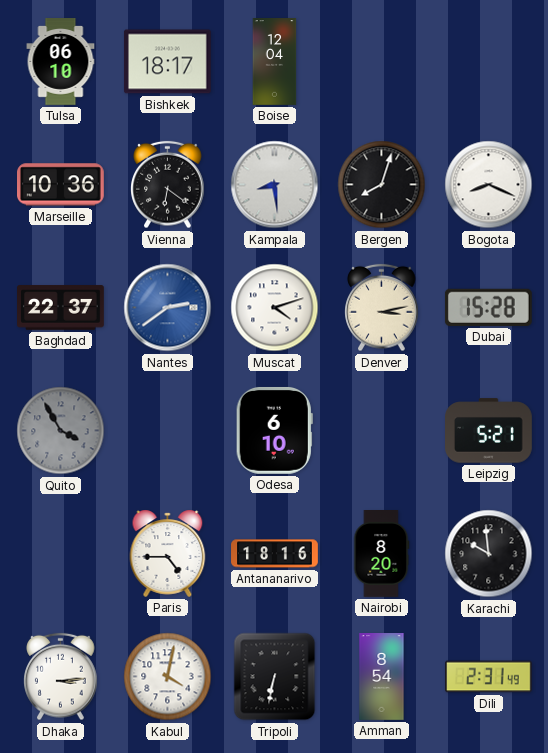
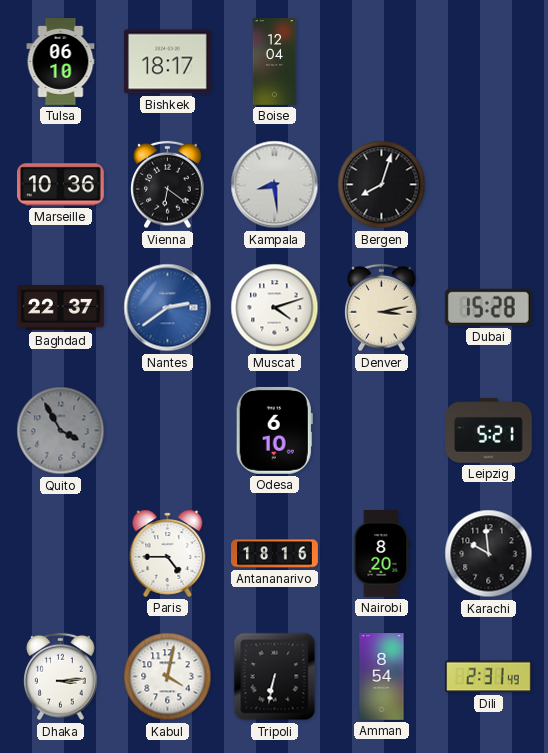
Bogota: 8:19 -> none (489, 185)
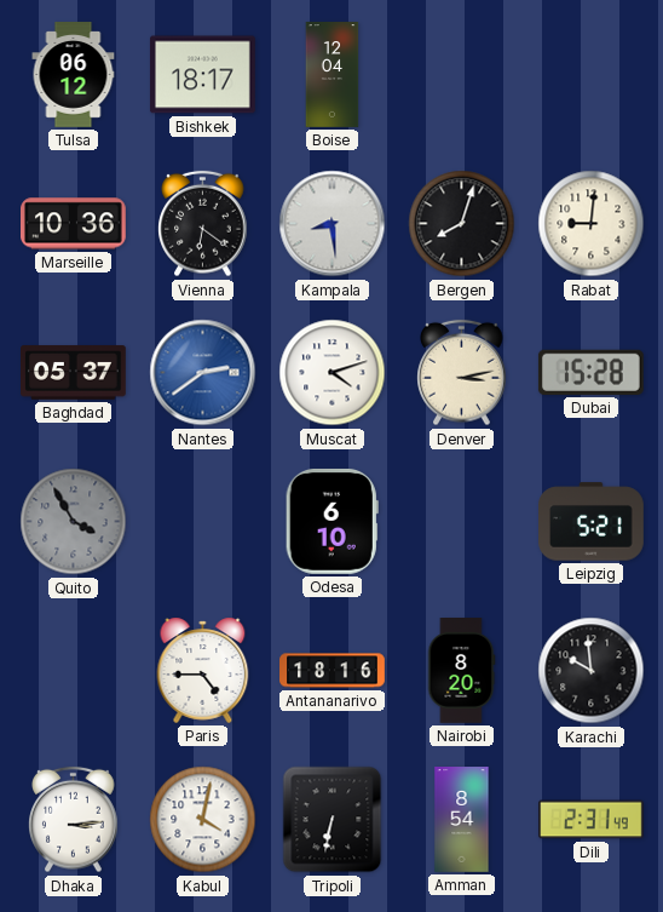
Tulsa: 06:10 -> 06:12 (74, 75)
Rabat: none -> 9:01 (592, 224)
Baghdad: 22:37 -> 05:37 (74, 373)
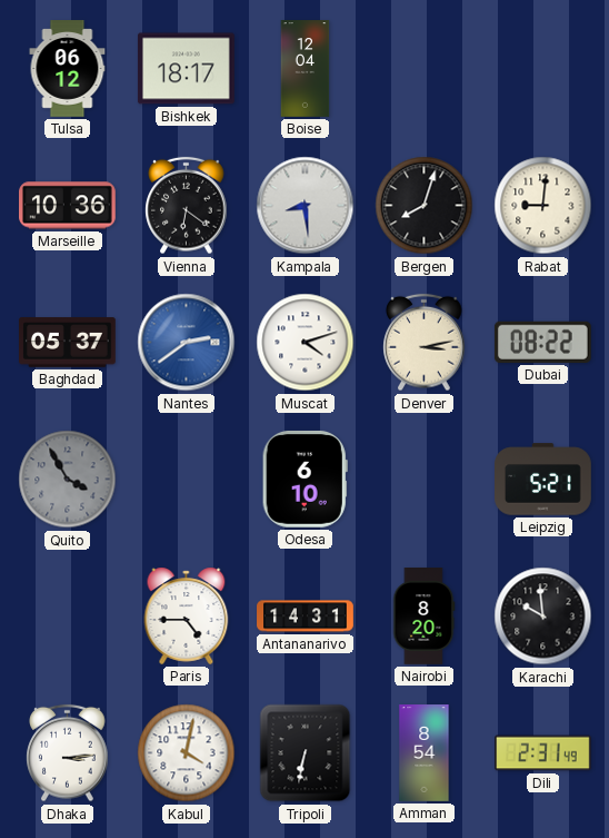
Dubai: 15:28 -> 08:22 (542, 342)
Antananarivo: 18:16 -> 14:31 (306, 617)
